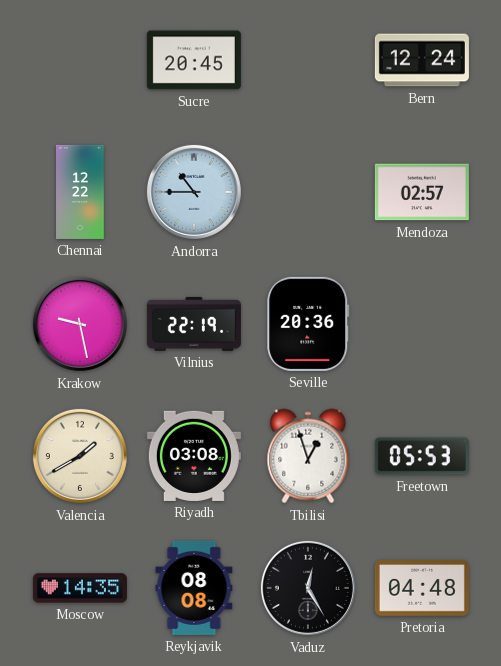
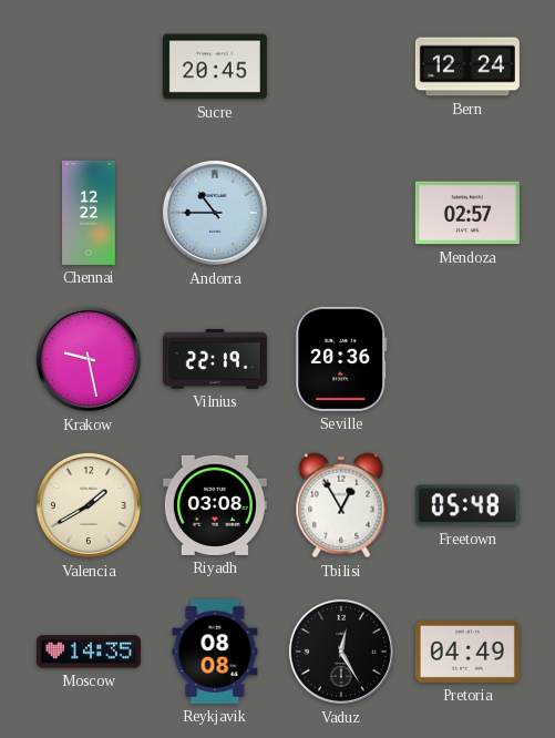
Tbilisi: 12:57 -> 12:55 (341, 505)
Freetown: 05:53 -> 05:48 (467, 505)
Pretoria: 04:48 -> 04:49 (467, 652)
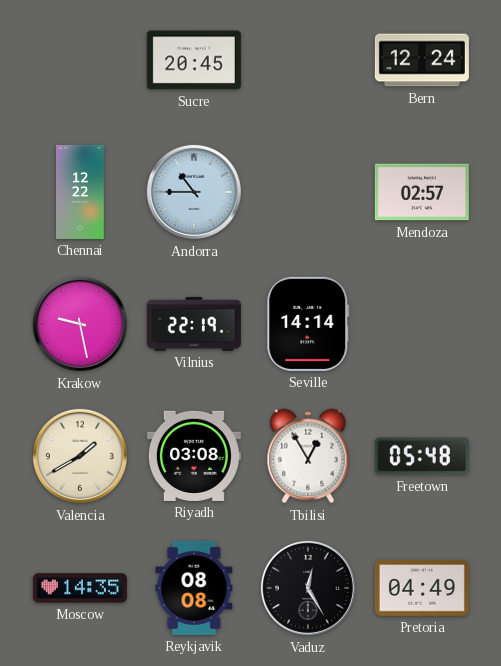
Seville: 20:36 -> 14:14 (308, 324)
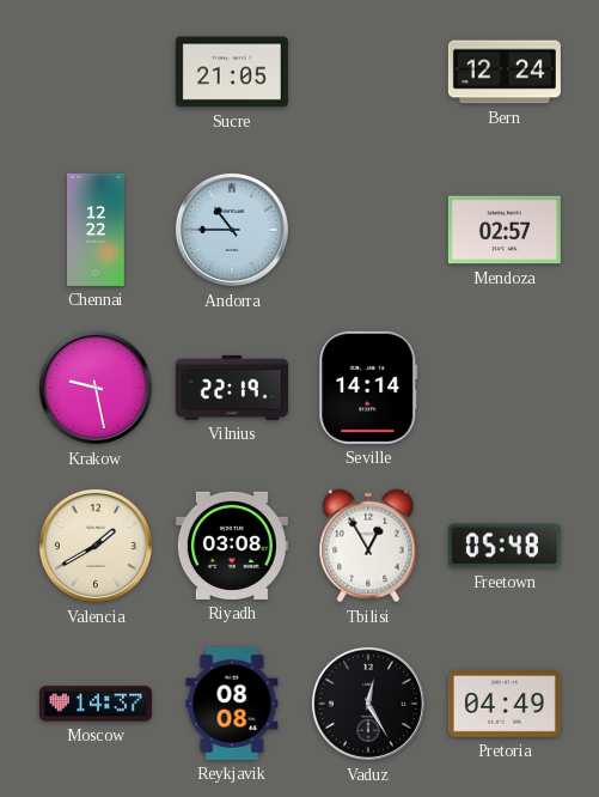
Sucre: 20:45 -> 21:05 (232, 72)
Moscow: 14:35 -> 14:37 (96, 704)
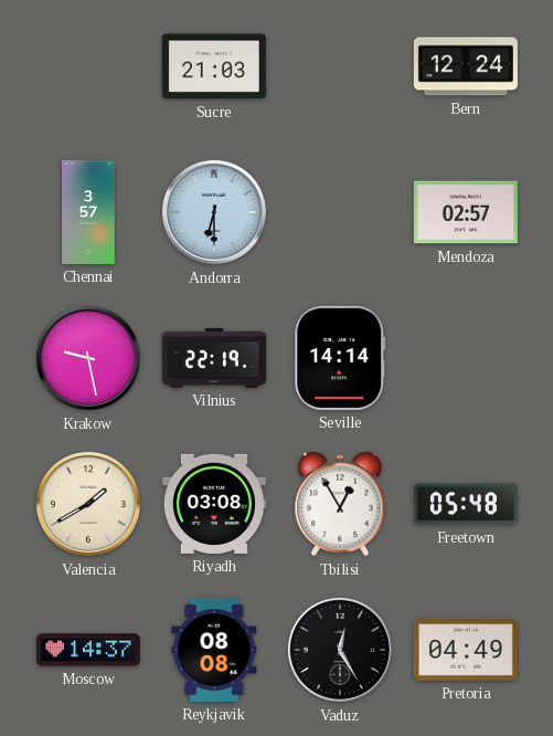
Sucre: 21:05 -> 21:03 (214, 66)
Chennai: 12:22 -> 3:57 (88, 212)
Andorra: 10:45 -> 6:30 (214, 212)
